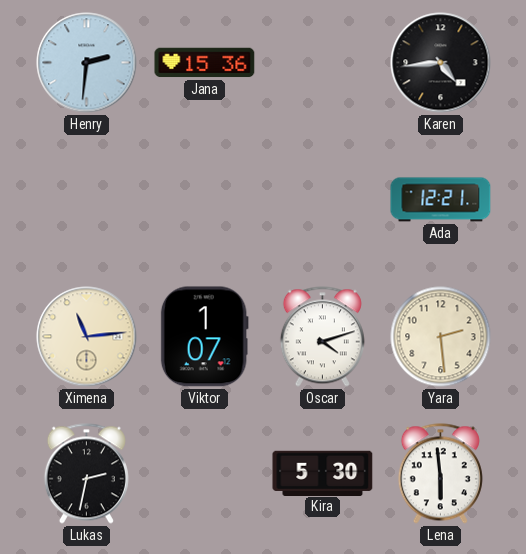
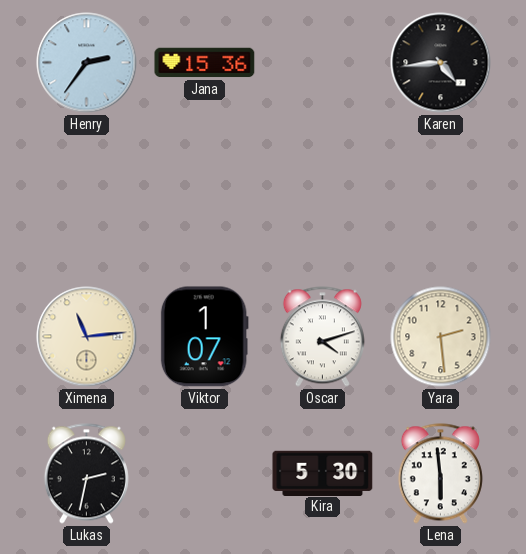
Henry: 2:31 -> 2:36 (87, 63)
Ada: 12:21 -> none (441, 200)
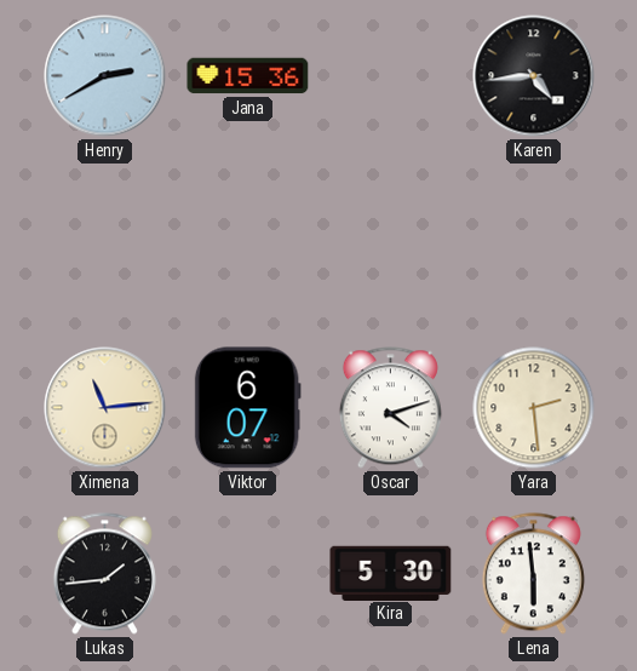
Henry: 2:36 -> 2:40 (105, 76)
Viktor: 1:07 -> 6:07 (247, 408)
Lukas: 2:32 -> 1:44 (104, 574)
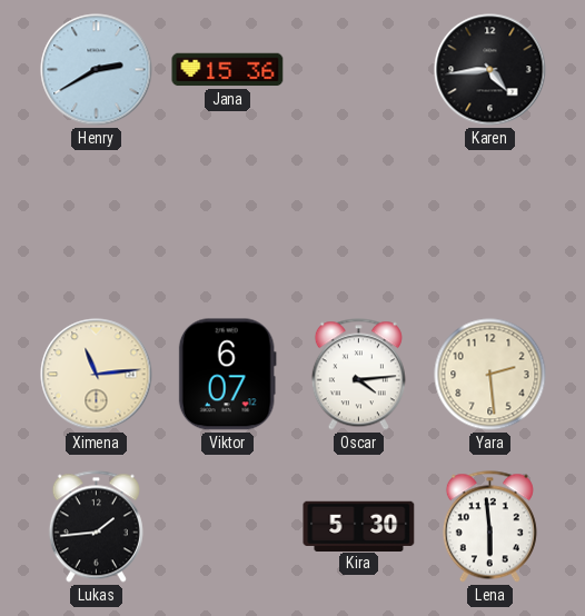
Oscar: 4:12 -> 4:14 (358, 375)
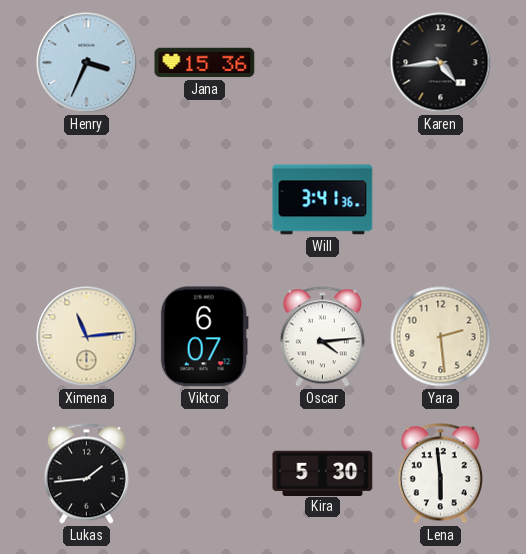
Henry: 2:40 -> 3:34 (87, 63)
Will: none -> 3:41 (323, 200)
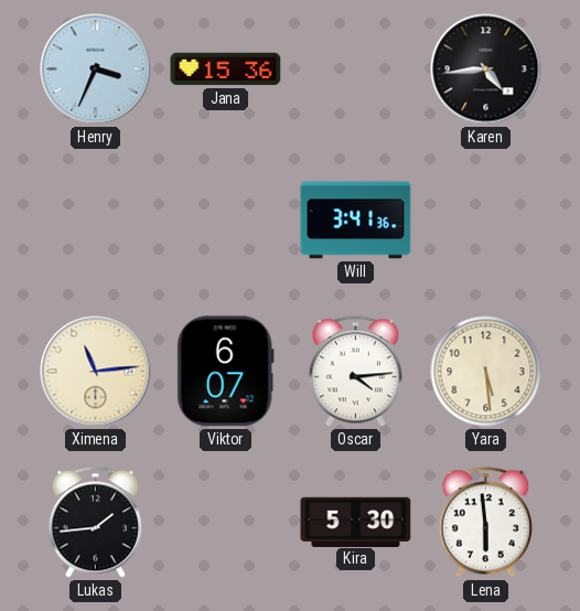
Yara: 2:29 -> 5:29 (486, 372)
